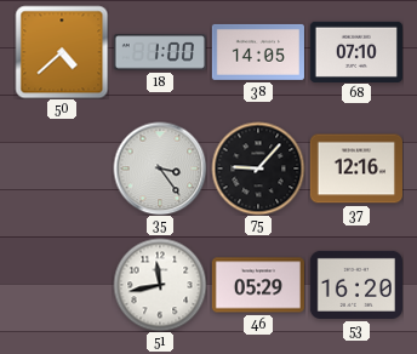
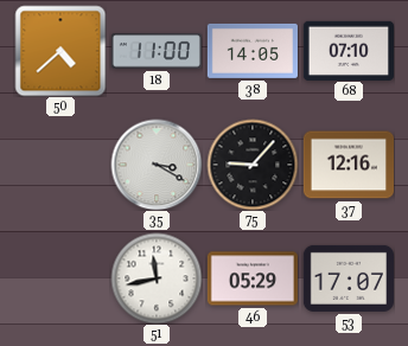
18: 1:00 -> 11:00 (155, 51)
35: 3:24 -> 3:20 (157, 165)
53: 16:20 -> 17:07 (348, 278)
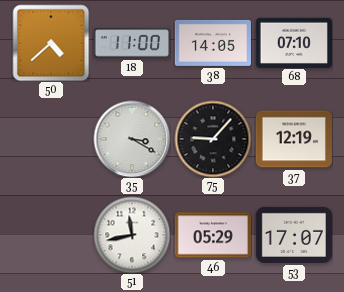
37: 12:16 -> 12:19 (293, 139)
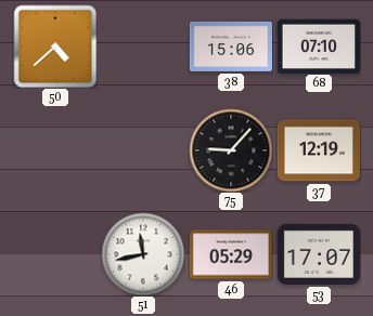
18: 11:00 -> none (131, 43)
38: 14:05 -> 15:06 (231, 47)
35: 3:20 -> none (132, 139)
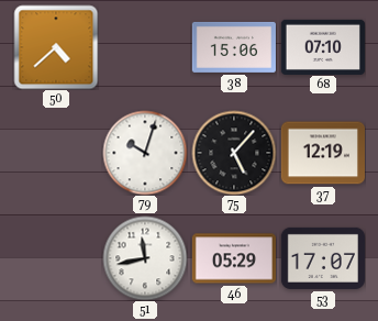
79: none -> 10:03 (145, 153)
75: 9:07 -> 5:07 (234, 153)
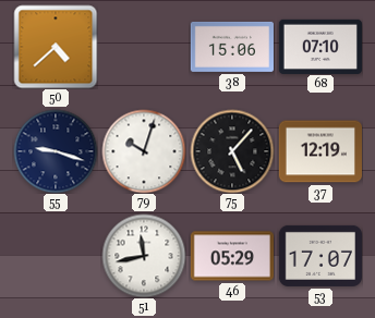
55: none -> 9:18 (56, 151)
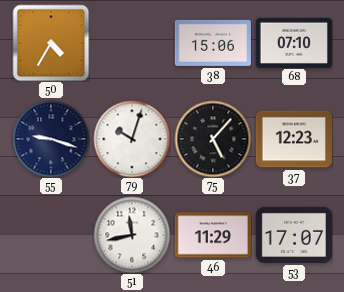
50: 4:38 -> 4:35 (51, 43)
37: 12:19 -> 12:23 (293, 139)
46: 05:29 -> 11:29 (212, 235)
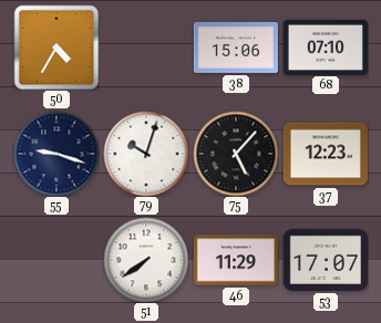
51: 11:43 -> 7:39 (146, 260)
